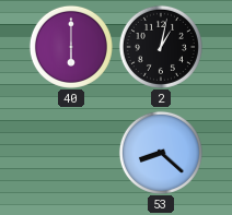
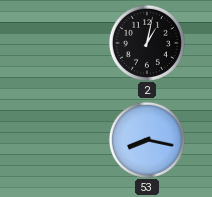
40: 6:00 -> none (71, 47)
53: 8:22 -> 8:17 (147, 140)
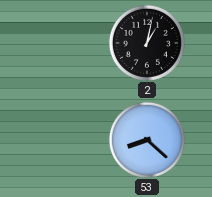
53: 8:17 -> 8:22 (147, 140)
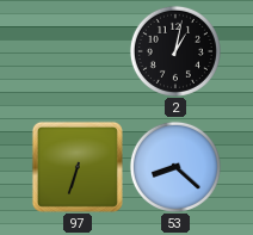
97: none -> 6:33 (78, 167)
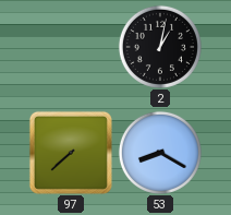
97: 6:33 -> 7:38 (71, 153)
53: 8:22 -> 8:20 (160, 153)
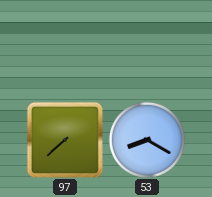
2: 1:02 -> none (160, 47)
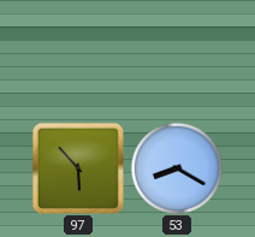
97: 7:38 -> 5:53 (78, 168)
